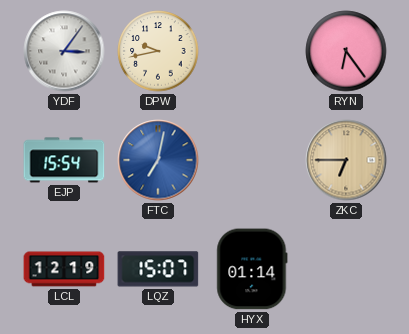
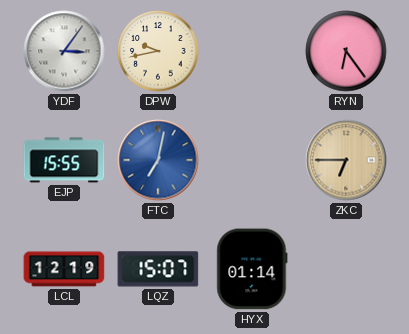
EJP: 15:54 -> 15:55 (64, 160)
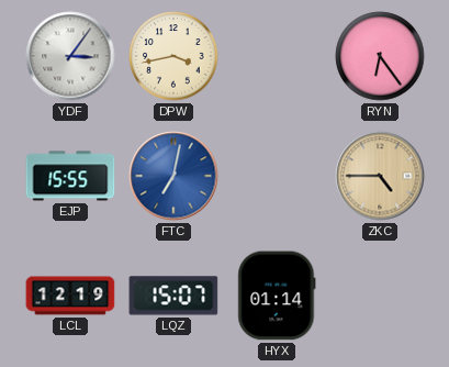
DPW: 9:43 -> 3:43 (173, 56)
ZKC: 6:45 -> 4:45 (380, 176)
